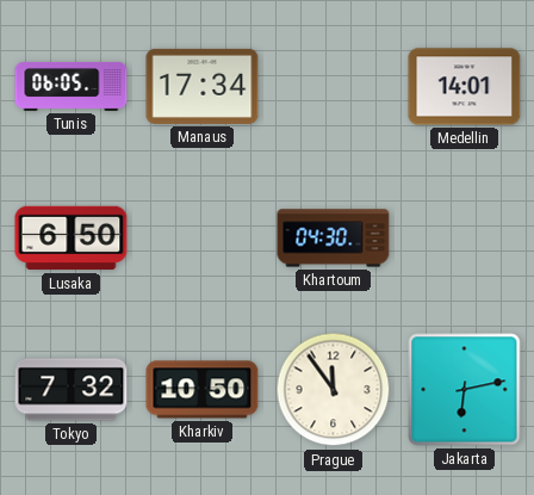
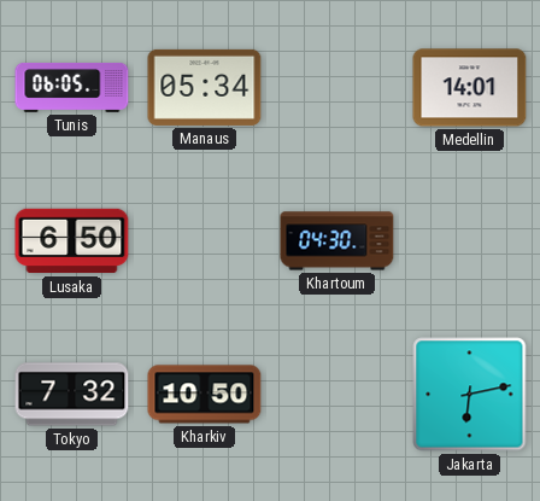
Manaus: 17:34 -> 05:34 (205, 87)
Prague: 11:54 -> none (334, 390)
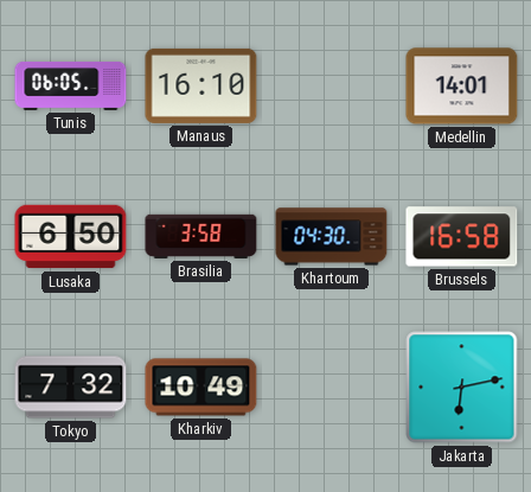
Manaus: 05:34 -> 16:10 (201, 85)
Brasilia: none -> 3:58 (201, 236)
Brussels: none -> 16:58 (462, 237)
Kharkiv: 10:50 -> 10:49 (201, 388)
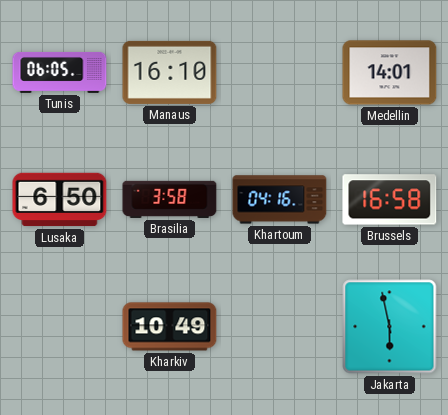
Khartoum: 04:30 -> 04:16 (280, 200)
Tokyo: 7:32 -> none (71, 388)
Jakarta: 6:13 -> 5:58 (390, 327)
